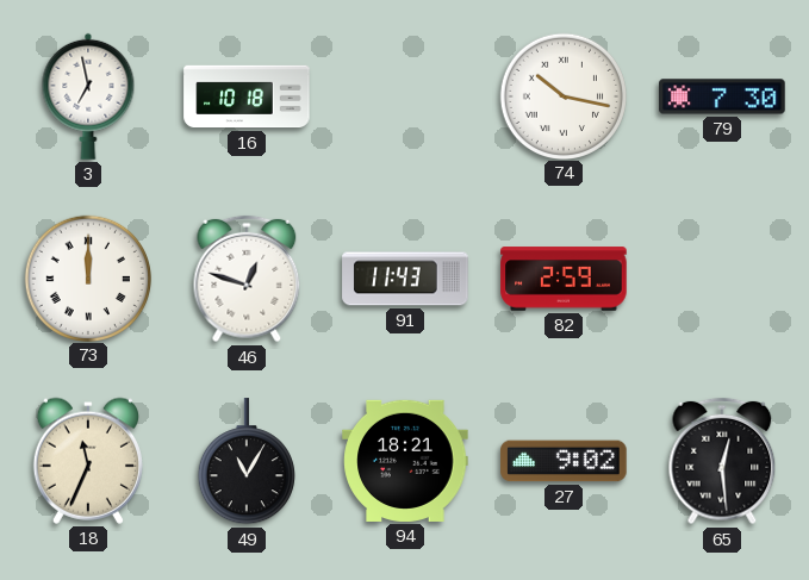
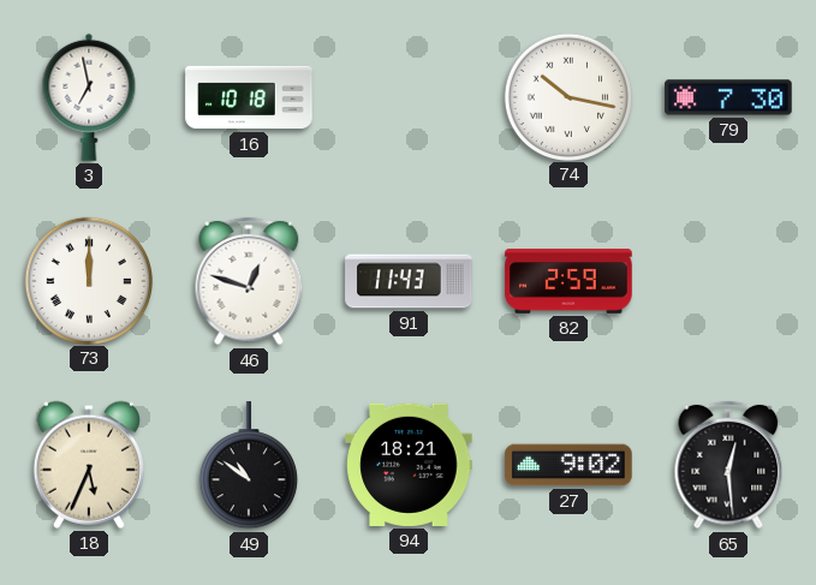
18: 11:34 -> 5:34 (89, 465)
49: 11:05 -> 10:51 (249, 466)
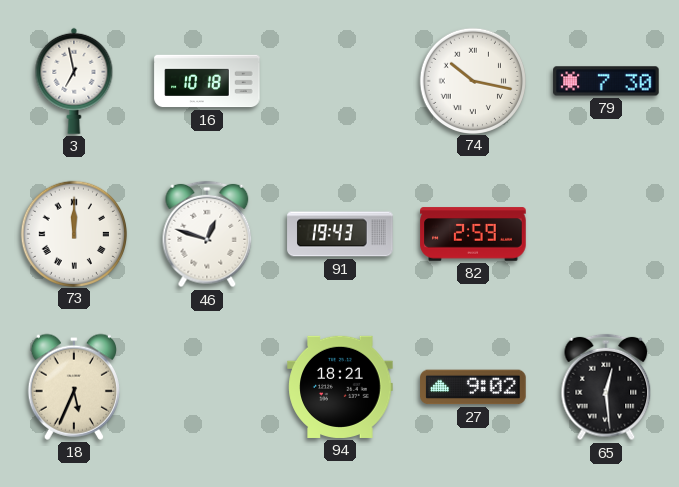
91: 11:43 -> 19:43 (340, 234)
49: 10:51 -> none (249, 466)
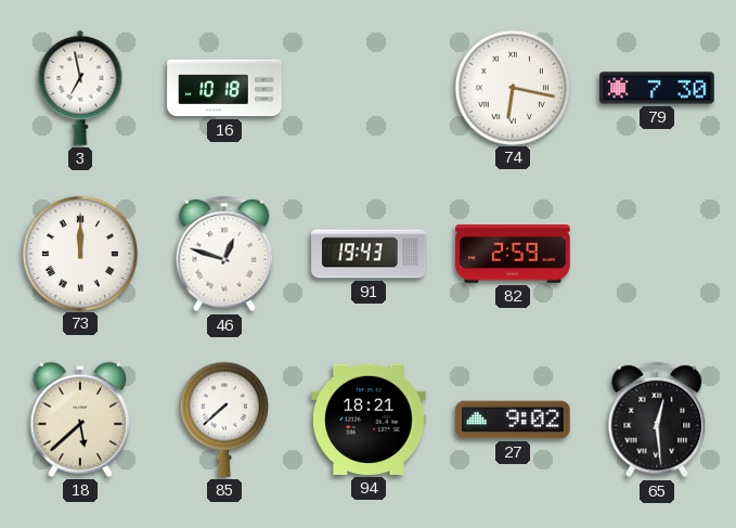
74: 10:17 -> 6:17 (512, 87)
18: 5:34 -> 5:38 (80, 420)
85: none -> 7:38 (224, 420)
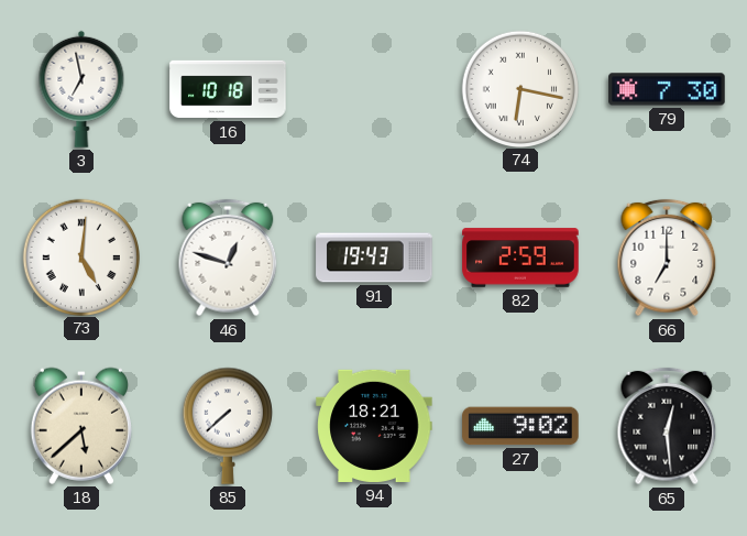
73: 12:00 -> 5:01 (80, 256)
66: none -> 7:00 (667, 258)
